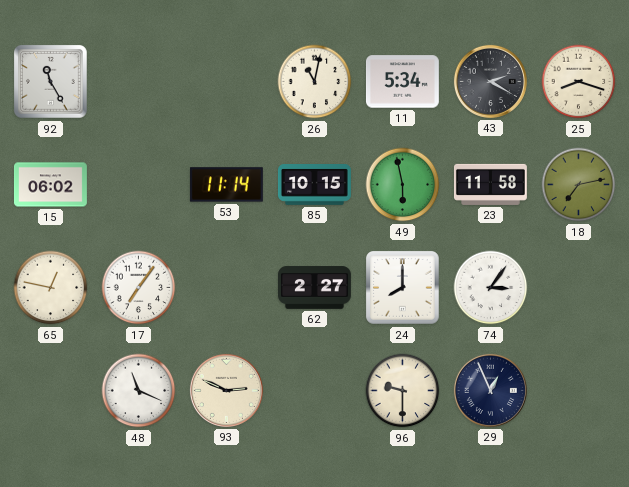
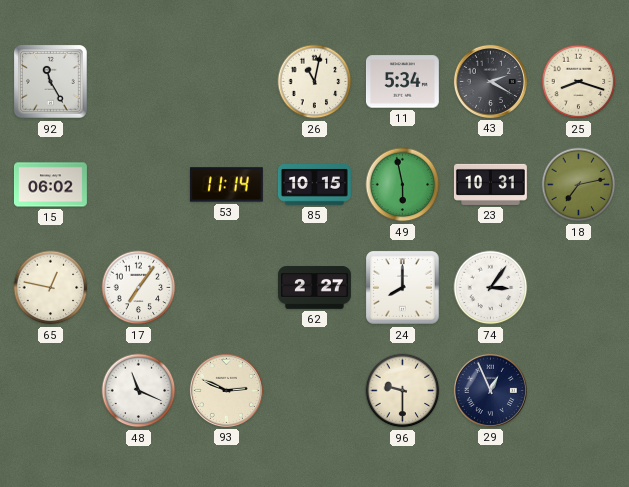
23: 11:58 -> 10:31 (491, 184)
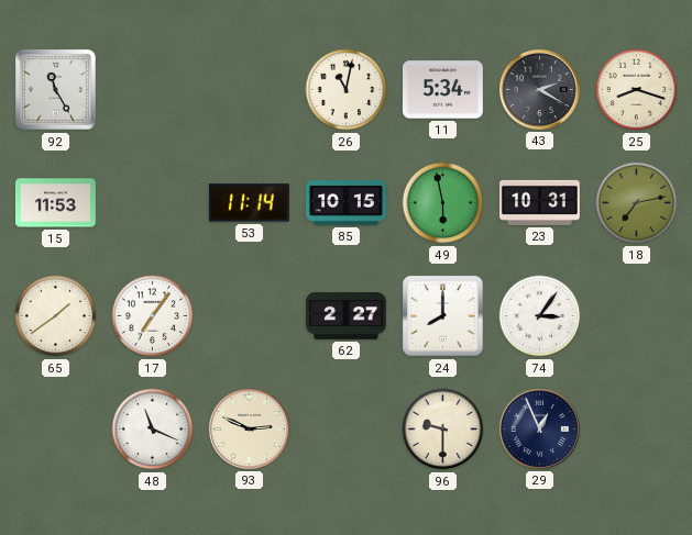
15: 06:02 -> 11:53 (55, 203)
65: 12:47 -> 1:39 (56, 316)
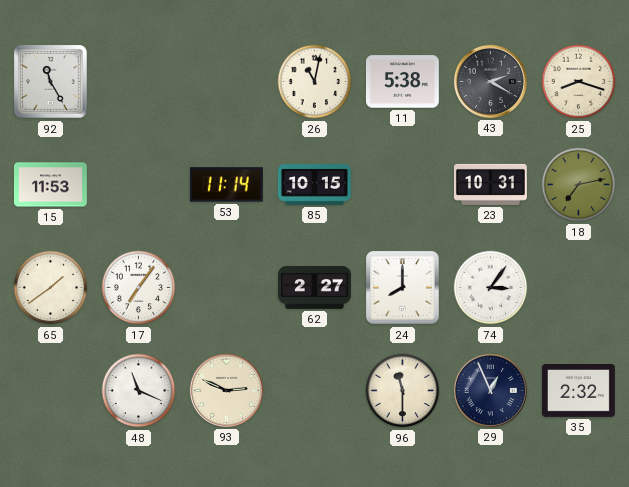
11: 5:34 -> 5:38 (402, 82)
49: 5:58 -> none (443, 203)
96: 9:30 -> 11:30 (403, 391)
35: none -> 2:32 (578, 391)
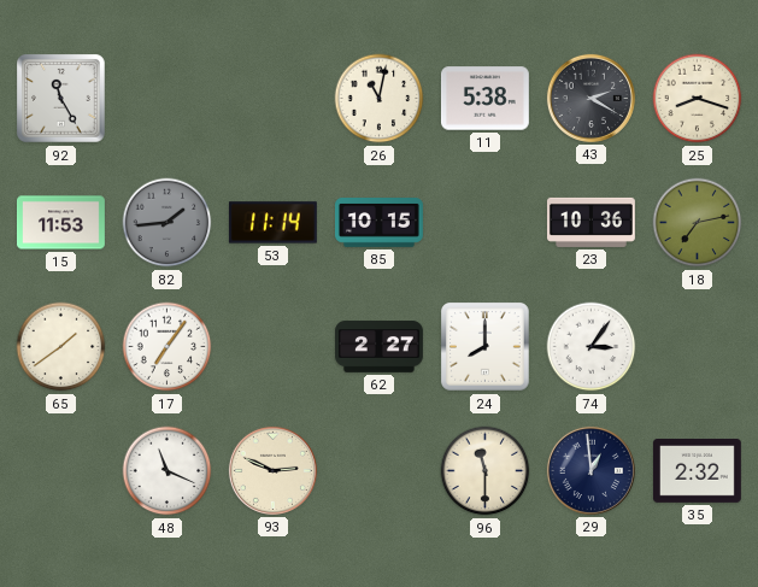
82: none -> 1:44 (168, 223)
23: 10:31 -> 10:36 (592, 222)
29: 12:56 -> 12:59 (590, 470)
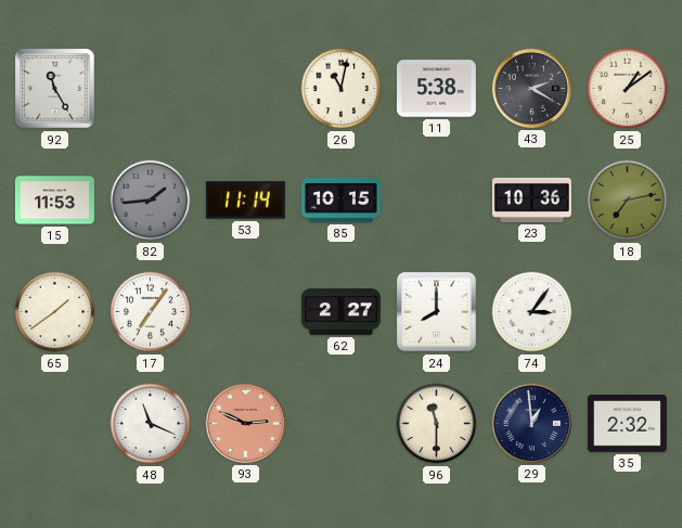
25: 8:18 -> 1:09 (628, 89)
93 dial: cream -> salmon (245, 423)
